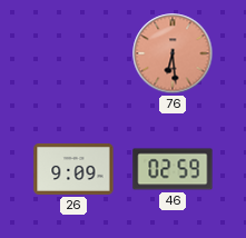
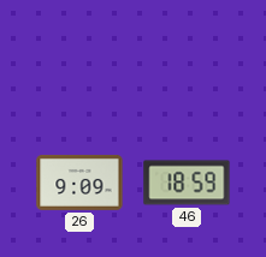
76: 6:29 -> none (173, 53)
46: 02:59 -> 18:59 (187, 183)
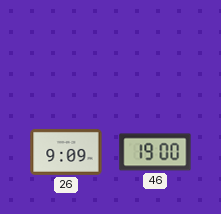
46: 18:59 -> 19:00 (155, 152)
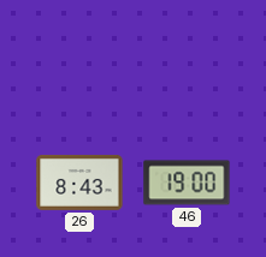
26: 9:09 -> 8:43 (79, 183)
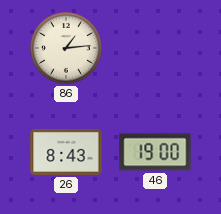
86: none -> 1:14 (67, 49)
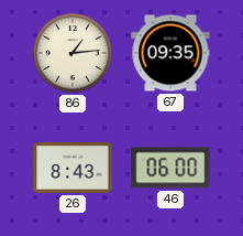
67: none -> 09:35 (170, 53)
46: 19:00 -> 06:00 (170, 168)
